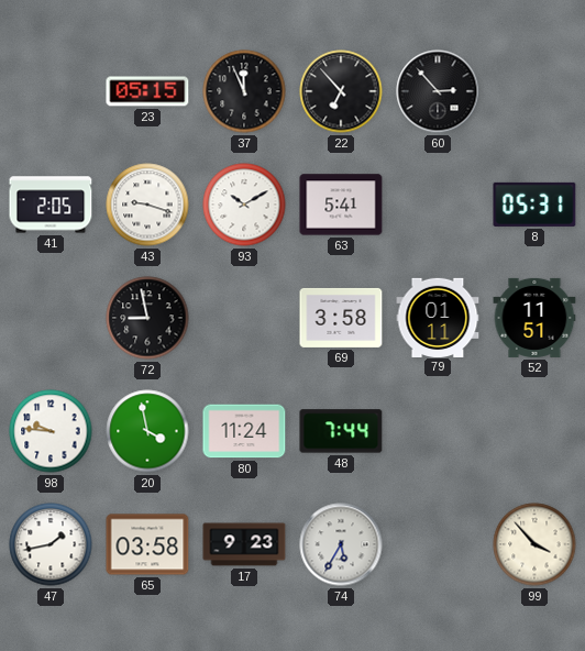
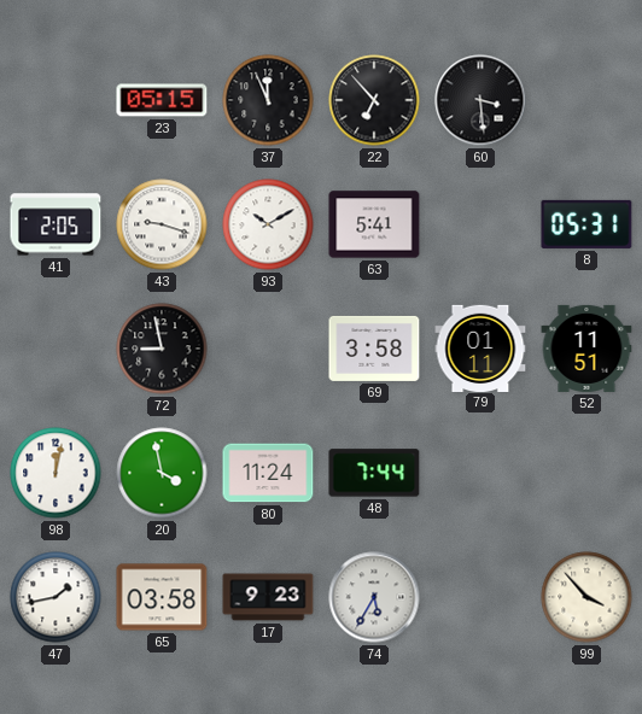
60: 2:53 -> 3:29 (480, 100)
98: 9:46 -> 12:02 (56, 473)
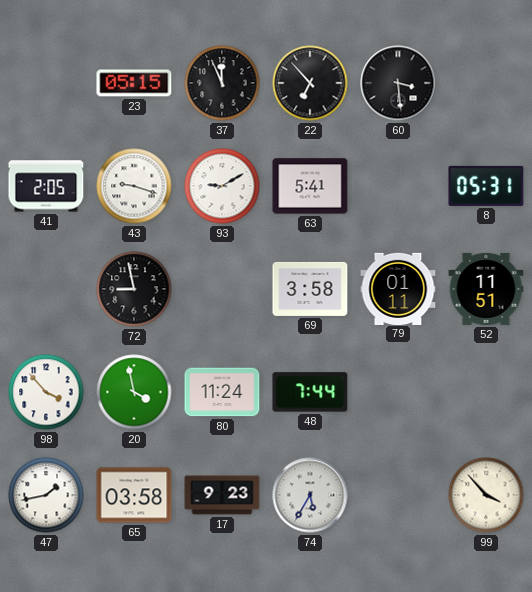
93: 10:10 -> 9:10 (222, 186)
98: 12:02 -> 3:53 (46, 392)
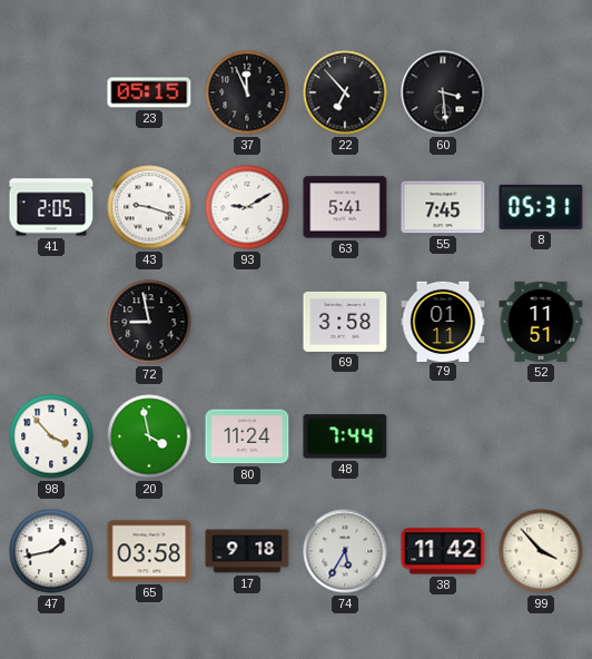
55: none -> 7:45 (443, 207)
17: 9:23 -> 9:18 (247, 551)
38: none -> 11:42 (443, 551)
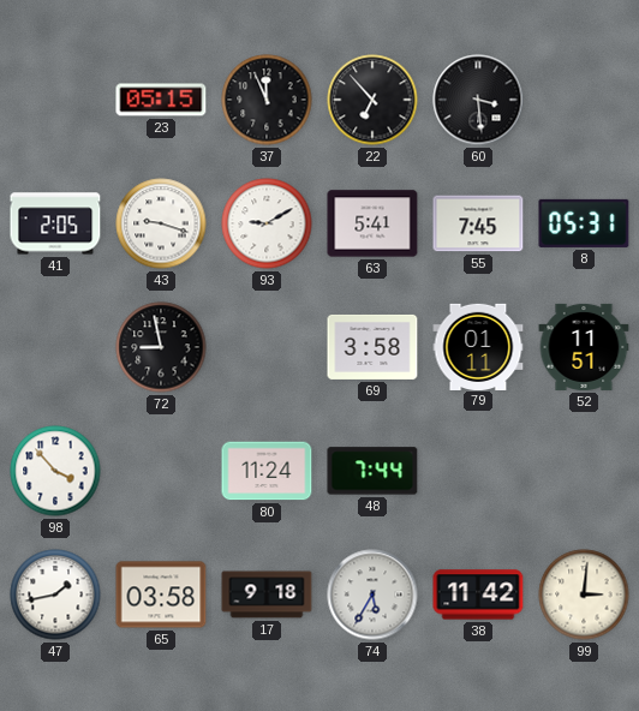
20: 3:58 -> none (149, 436)
99: 3:53 -> 3:01 (584, 595)
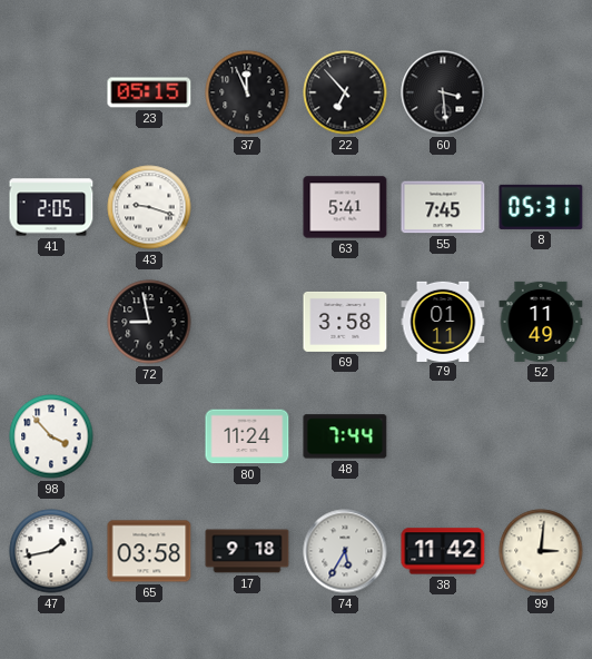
93: 9:10 -> none (267, 223)
52: 11:51 -> 11:49 (541, 322)
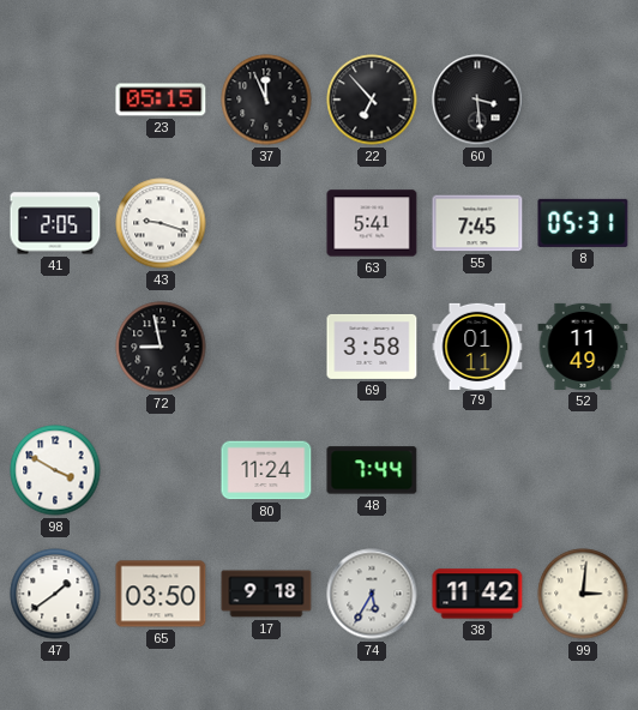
98: 3:53 -> 3:50 (55, 470)
47: 1:43 -> 1:39 (55, 594)
65: 03:58 -> 03:50 (161, 594)
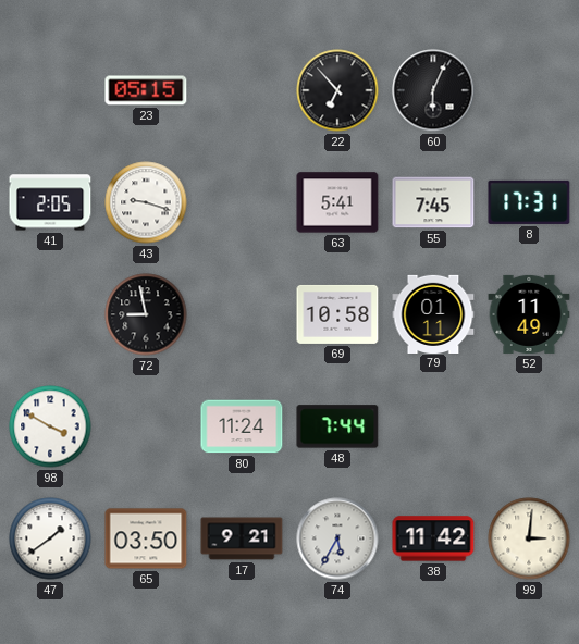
37: 11:56 -> none (266, 100)
60: 3:29 -> 6:04 (433, 90)
8: 05:31 -> 17:31 (529, 202)
69: 3:58 -> 10:58 (337, 314)
17: 9:18 -> 9:21 (242, 538)
